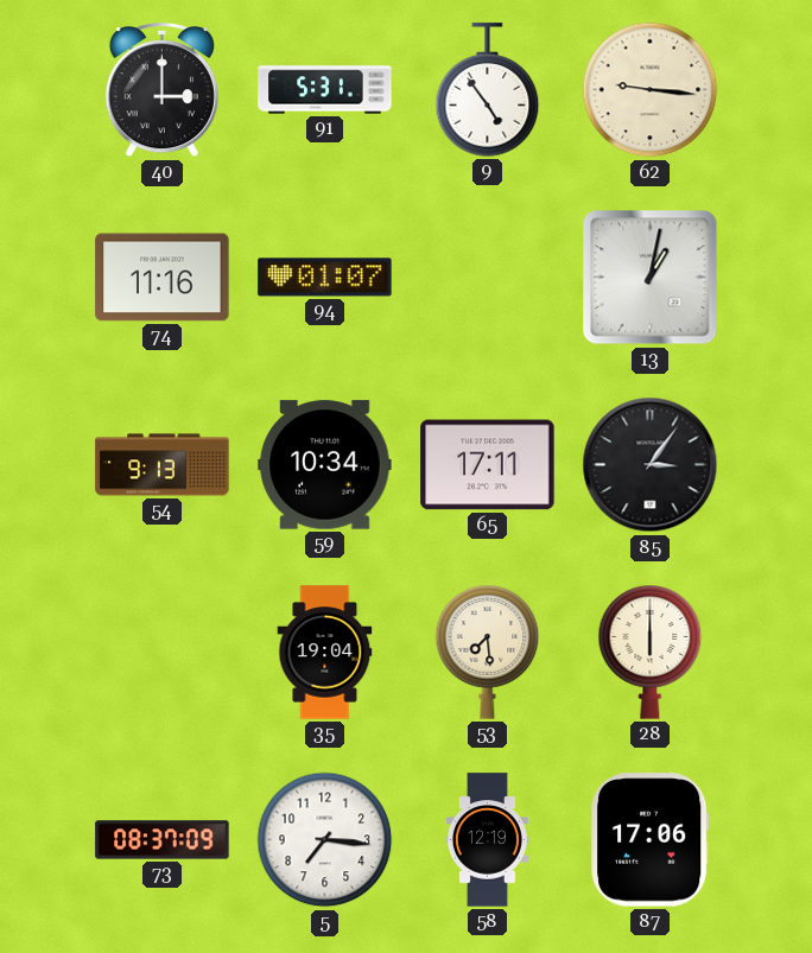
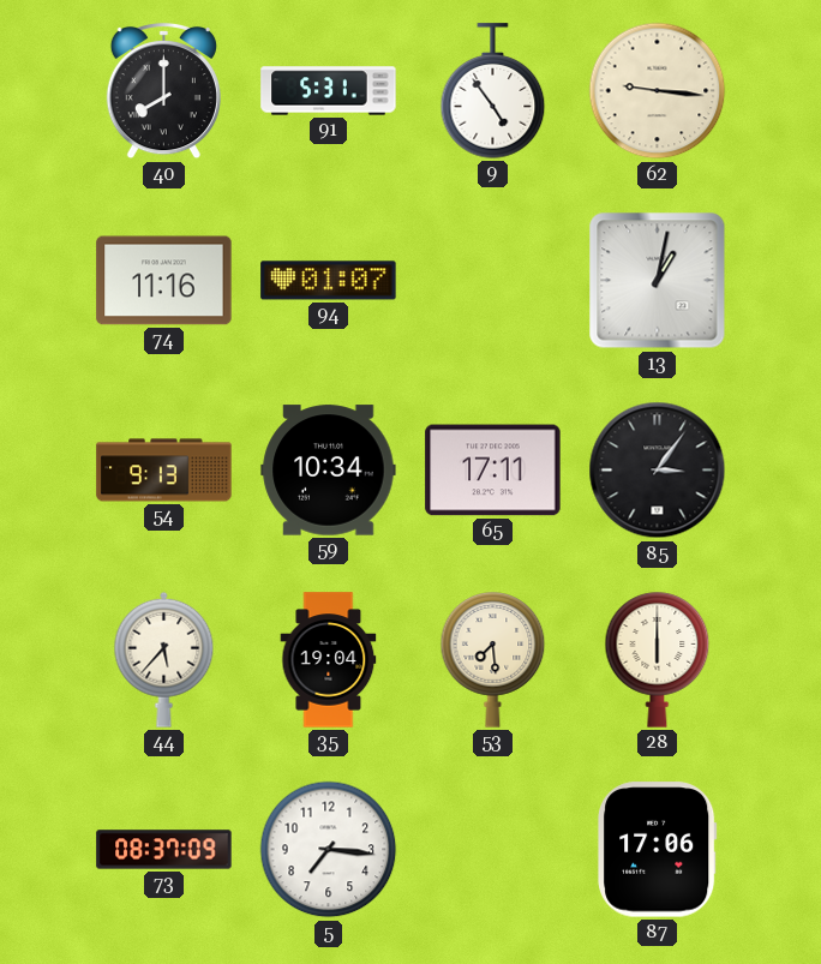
40: 3:00 -> 8:00 (163, 91)
44: none -> 5:37 (164, 659)
58: 12:19 -> none (487, 840)
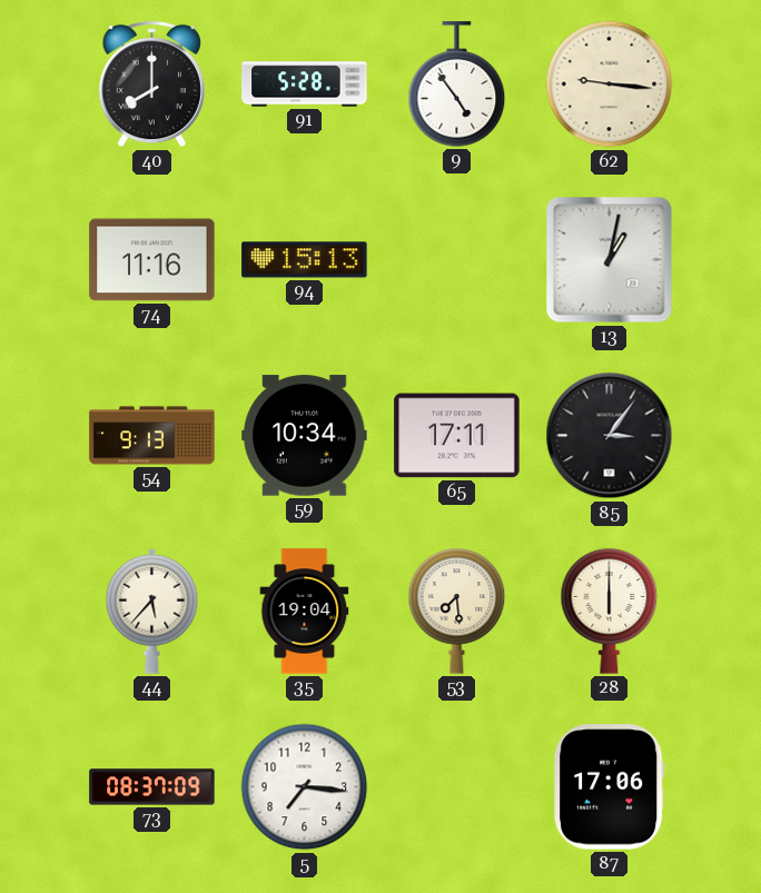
91: 5:31 -> 5:28 (305, 85)
94: 01:07 -> 15:13 (305, 260)
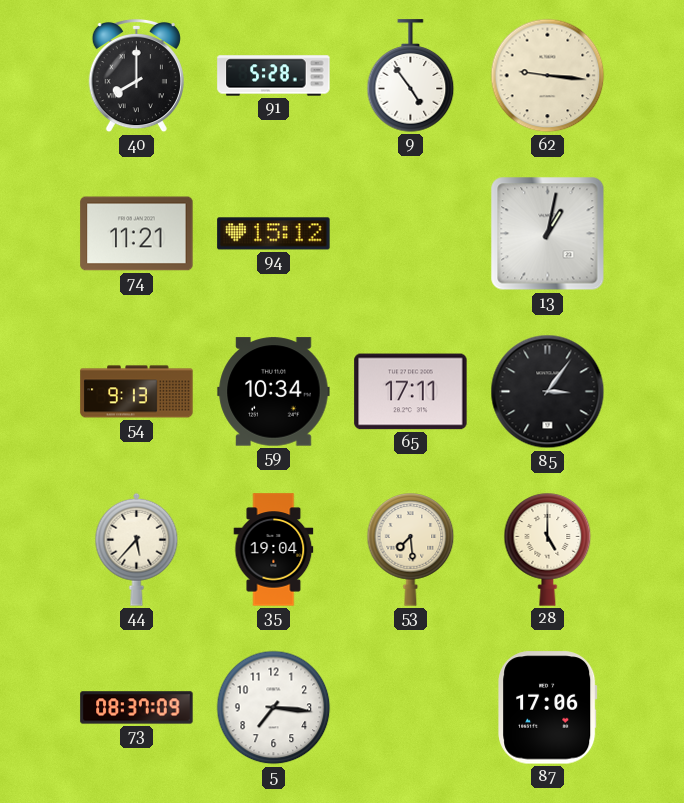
74: 11:16 -> 11:21 (137, 234)
94: 15:13 -> 15:12 (274, 234)
28: 6:00 -> 5:00 (548, 550)
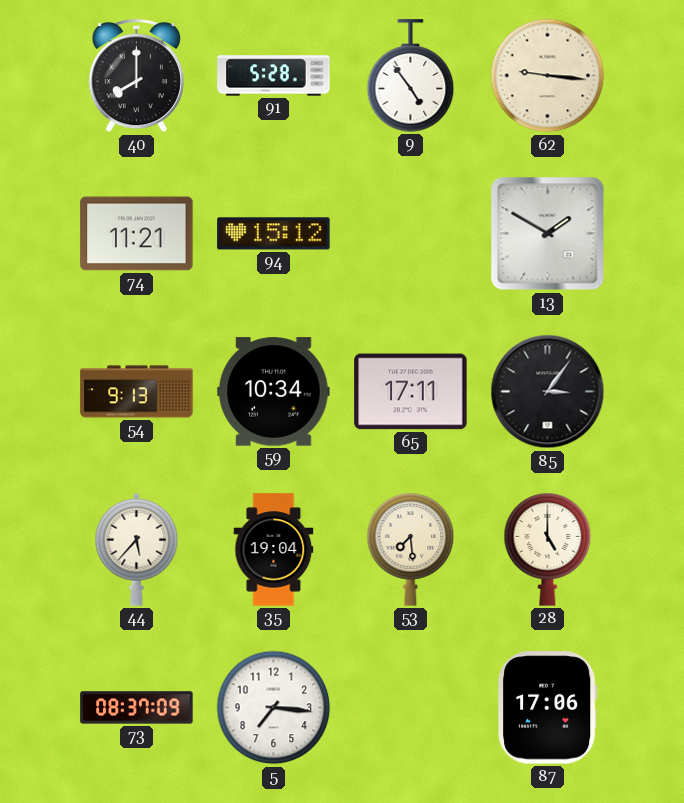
13: 1:02 -> 1:50 (548, 234)
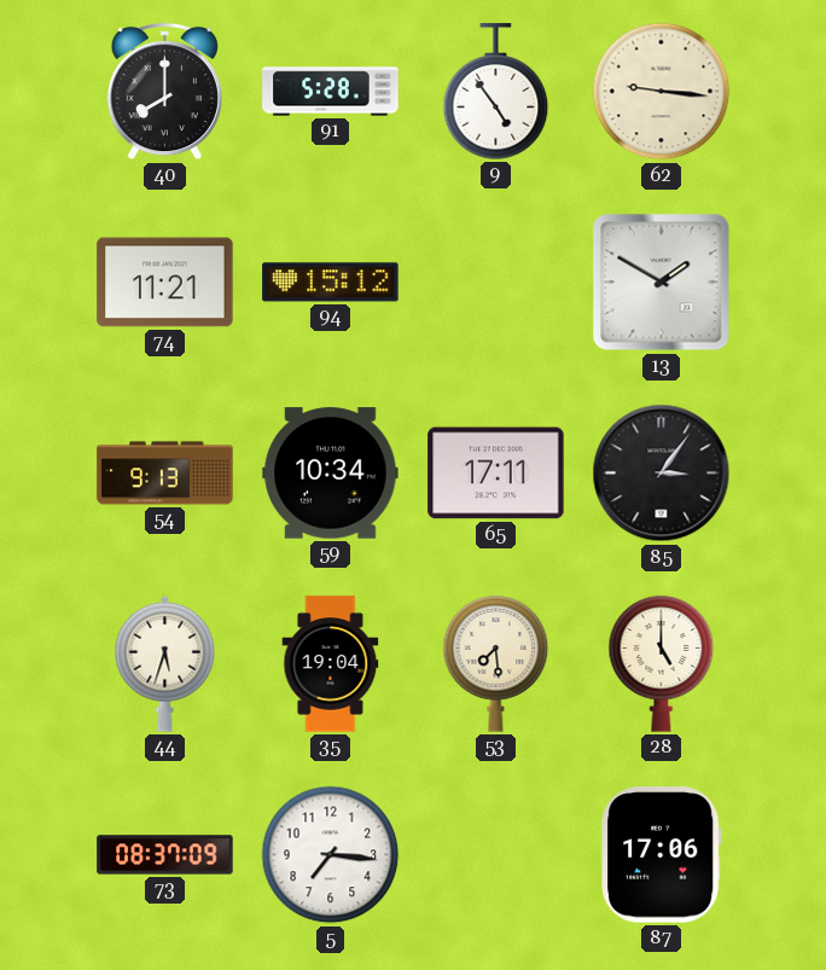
44: 5:37 -> 5:33 (165, 663)
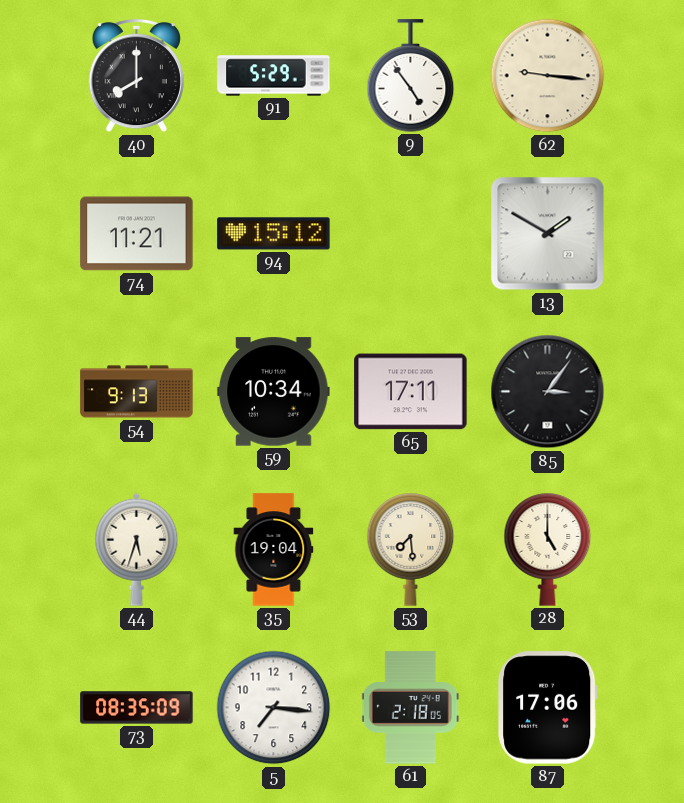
91: 5:28 -> 5:29 (274, 76)
73: 08:37 -> 08:35 (137, 708)
61: none -> 2:18 (410, 708)
